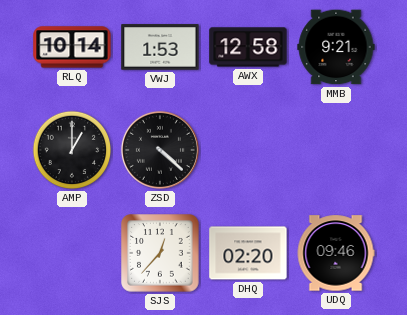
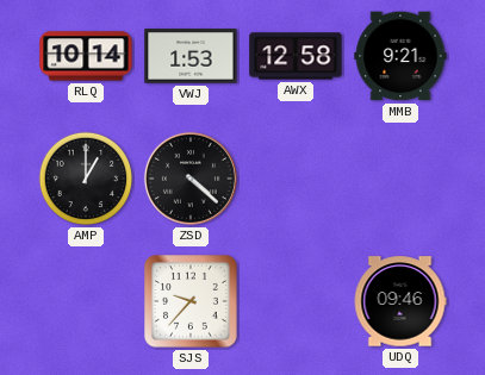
SJS: 12:37 -> 9:37 (191, 301)
DHQ: 02:20 -> none (248, 253)
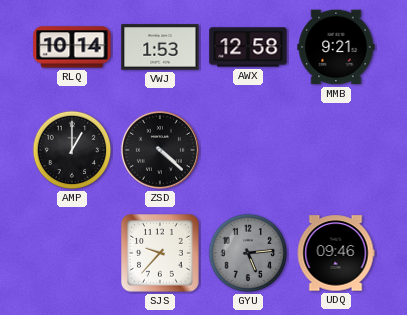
GYU: none -> 5:14 (248, 253)
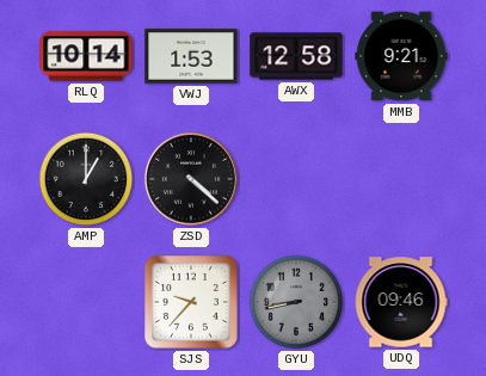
GYU: 5:14 -> 8:43 (296, 302)
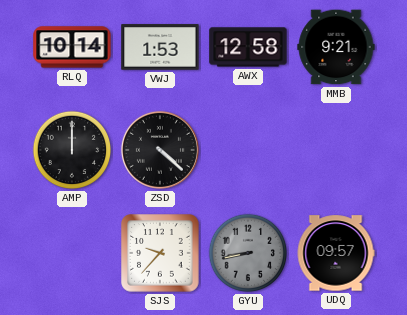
AMP: 1:00 -> 12:00 (72, 150)
UDQ: 09:46 -> 09:57 (336, 253)
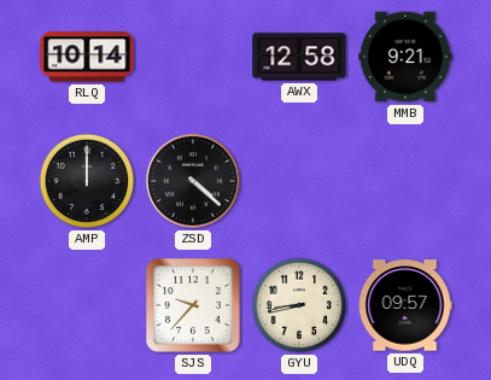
VWJ: 1:53 -> none (160, 47)
GYU dial: grey -> cream (299, 305)
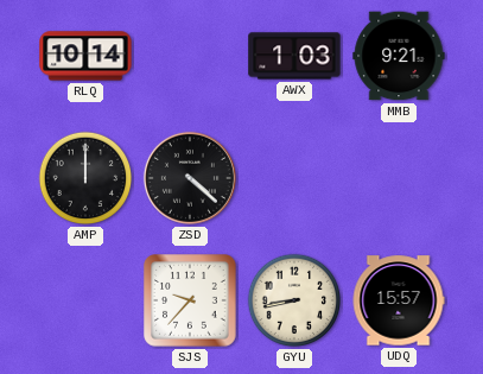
AWX: 12:58 -> 1:03 (294, 56)
UDQ: 09:57 -> 15:57 (399, 300)
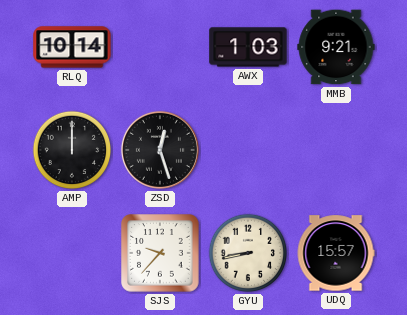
ZSD: 4:22 -> 12:27 (160, 150)
